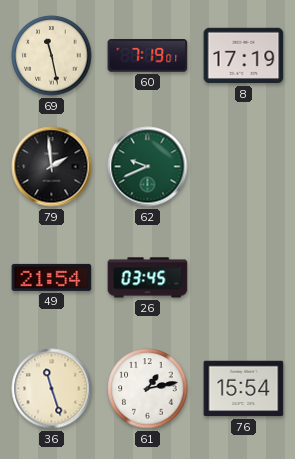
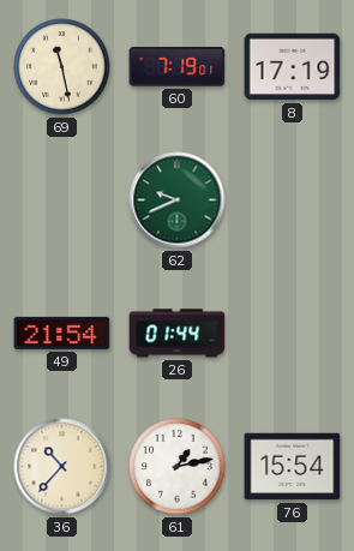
79: 1:59 -> none (52, 167)
26: 03:45 -> 01:44 (178, 334)
36: 11:27 -> 10:37 (62, 467)
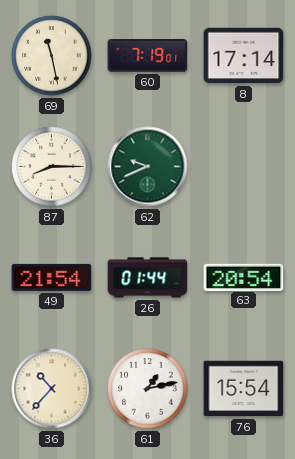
8: 17:19 -> 17:14 (244, 56)
87: none -> 8:15 (52, 167)
63: none -> 20:54 (244, 277)
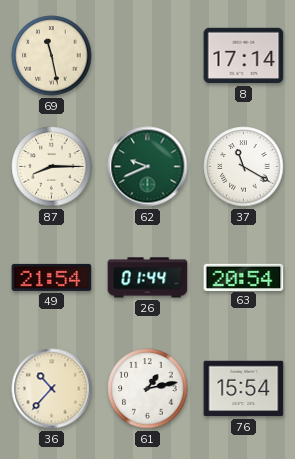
60: 7:19 -> none (148, 56)
37: none -> 11:20 (244, 167)
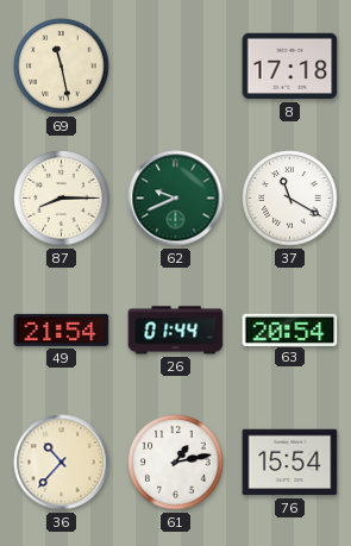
8: 17:14 -> 17:18 (290, 67)
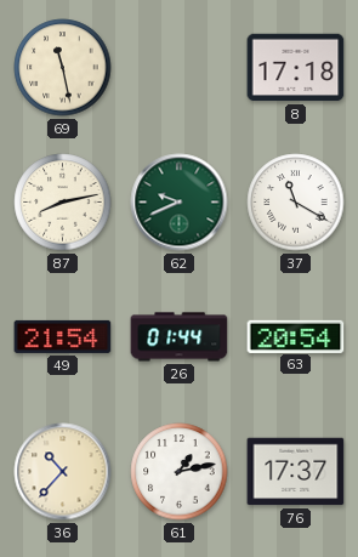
87: 8:15 -> 8:13 (63, 203)
76: 15:54 -> 17:37 (296, 472)
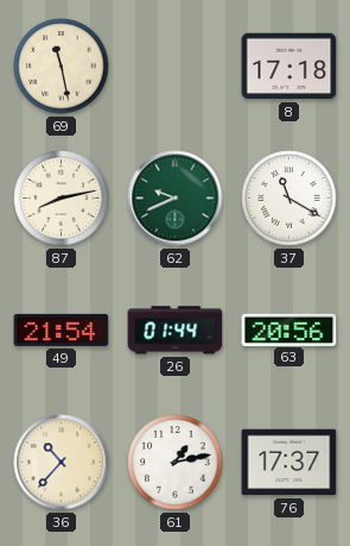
63: 20:54 -> 20:56 (289, 330)
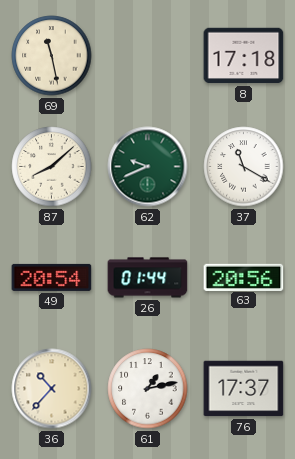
87: 8:13 -> 8:08 (52, 167)
49: 21:54 -> 20:54 (52, 277)
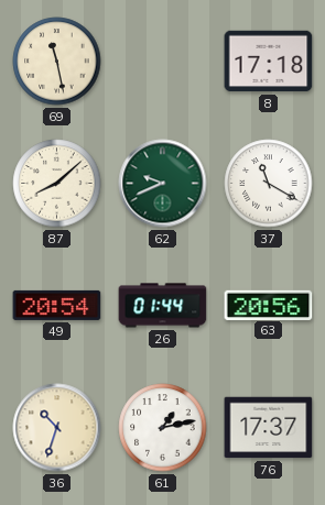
36: 10:37 -> 10:33 (57, 428)
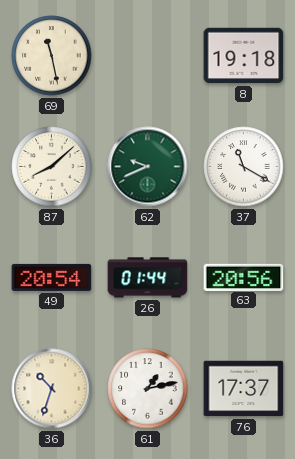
8: 17:18 -> 19:18 (244, 56)
